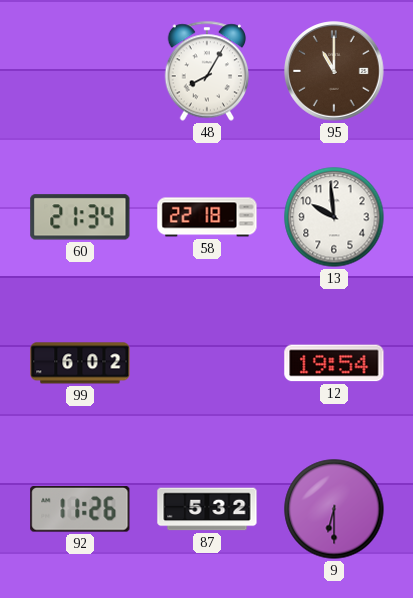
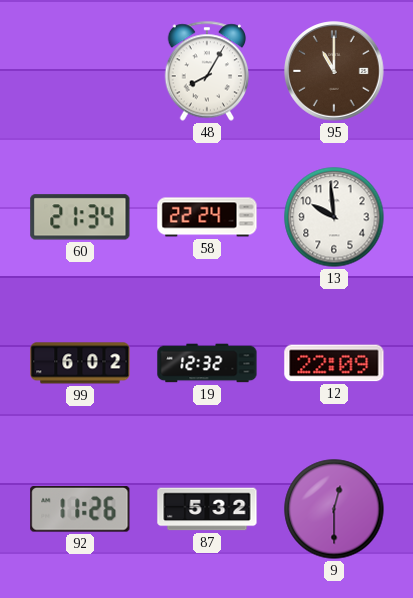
58: 22:18 -> 22:24 (207, 217)
19: none -> 12:32 (207, 363)
12: 19:54 -> 22:09 (334, 363)
9: 6:30 -> 12:30 (334, 509)
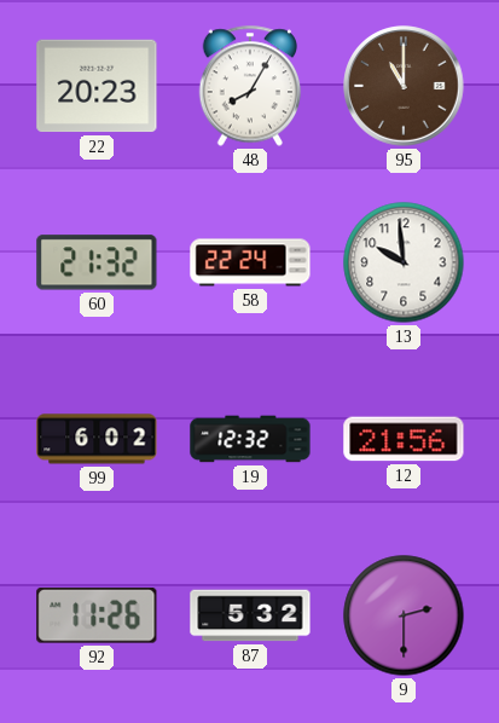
22: none -> 20:23 (97, 86)
60: 21:34 -> 21:32 (97, 262)
12: 22:09 -> 21:56 (404, 439)
9: 12:30 -> 2:30 (404, 615)
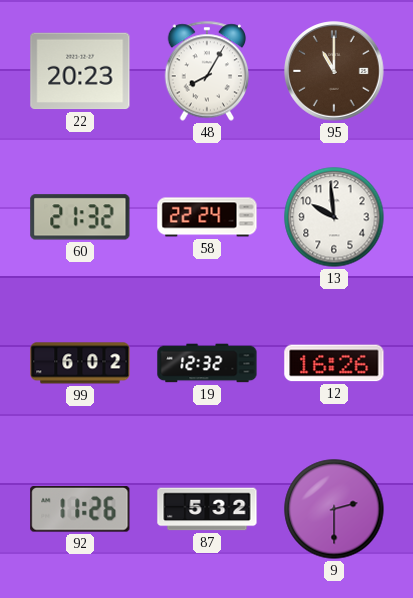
12: 21:56 -> 16:26 (334, 363)
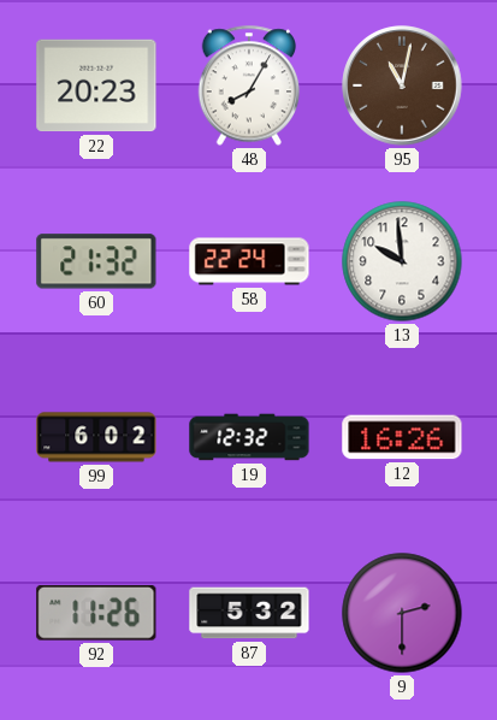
95: 11:00 -> 11:02 (402, 85)
